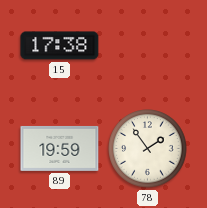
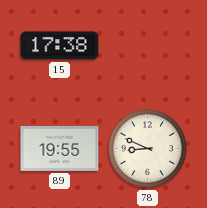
89: 19:59 -> 19:55 (60, 148)
78: 1:54 -> 8:49 (148, 149)
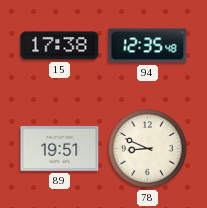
94: none -> 12:35 (148, 46)
89: 19:55 -> 19:51 (60, 148)
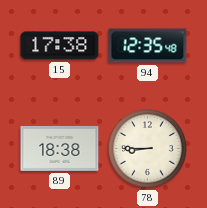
89: 19:51 -> 18:38 (60, 148)
78: 8:49 -> 8:45 (148, 149)
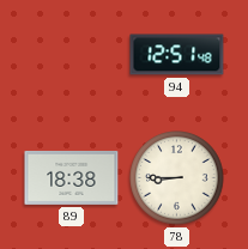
15: 17:38 -> none (60, 46)
94: 12:35 -> 12:51 (177, 55)
